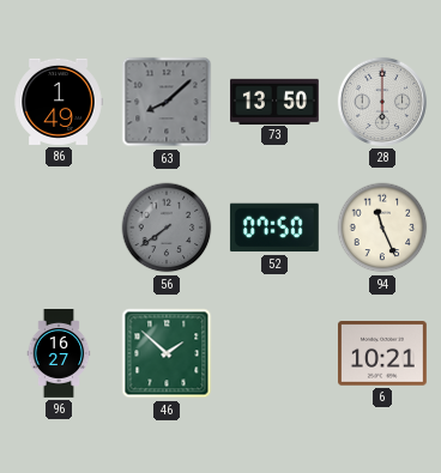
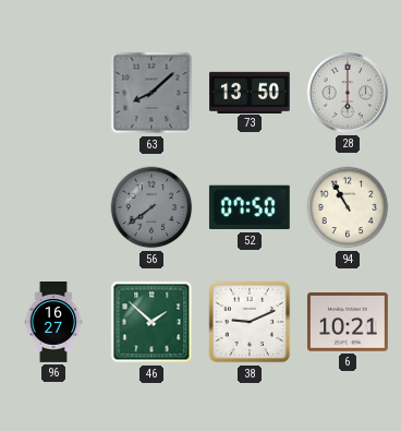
86: 1:49 -> none (59, 102)
94: 11:26 -> 10:55 (348, 207)
38: none -> 9:11 (250, 322)
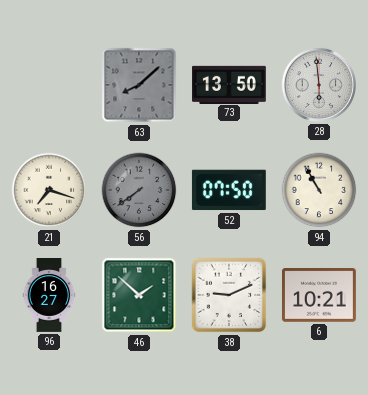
28: 6:00 -> 5:59 (319, 85)
21: none -> 7:18 (49, 190)
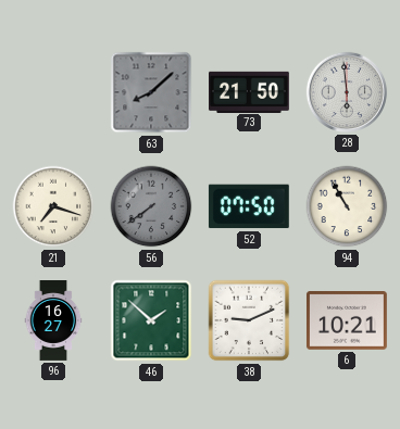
73: 13:50 -> 21:50 (250, 91)
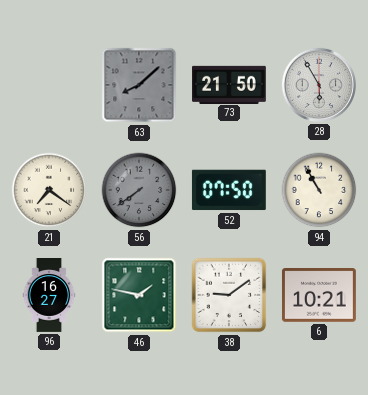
28: 5:59 -> 5:55 (319, 85)
21: 7:18 -> 7:21 (49, 190)
46: 1:52 -> 1:47 (139, 295)
38: 9:11 -> 9:09 (229, 295)
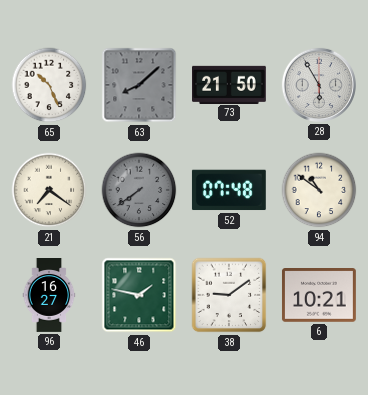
65: none -> 10:26 (49, 85)
52: 07:50 -> 07:48 (229, 190)
94: 10:55 -> 10:51 (319, 190)
